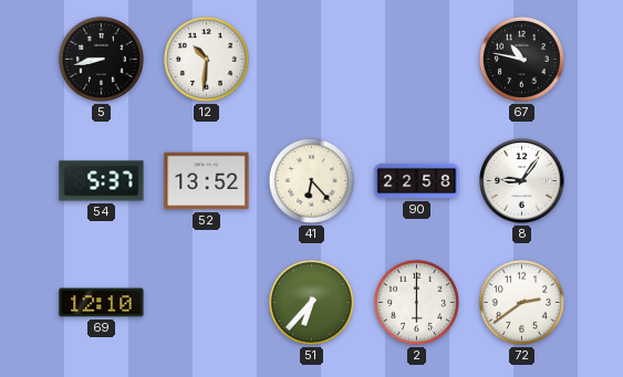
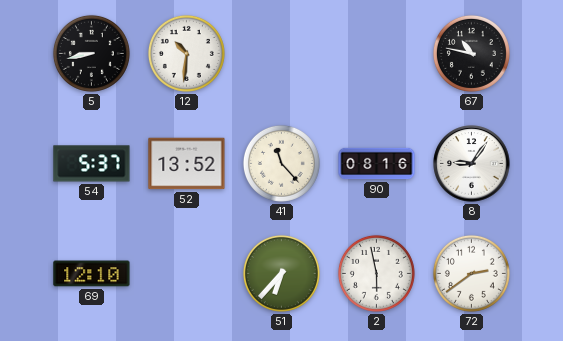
41: 6:23 -> 11:23 (281, 163)
90: 22:58 -> 08:16 (377, 164)
2: 6:00 -> 5:58 (376, 273)
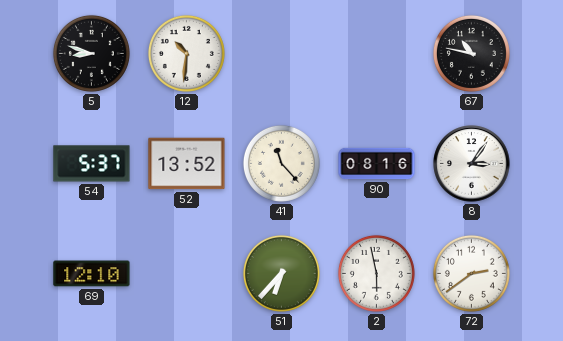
5: 8:43 -> 8:48 (91, 53)
8: 9:06 -> 3:06 (472, 164)
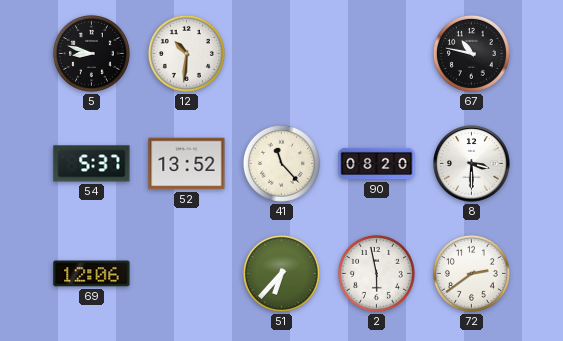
90: 08:16 -> 08:20 (377, 164)
8: 3:06 -> 3:30 (472, 164)
69: 12:10 -> 12:06 (92, 274)
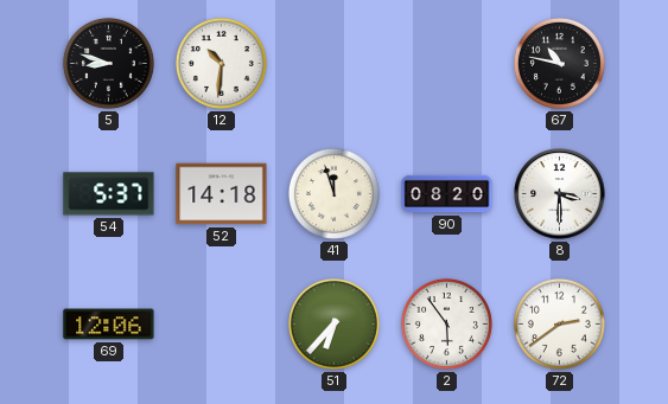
52: 13:52 -> 14:18 (222, 194)
41: 11:23 -> 11:57 (333, 193)
2: 5:58 -> 5:54 (446, 323)
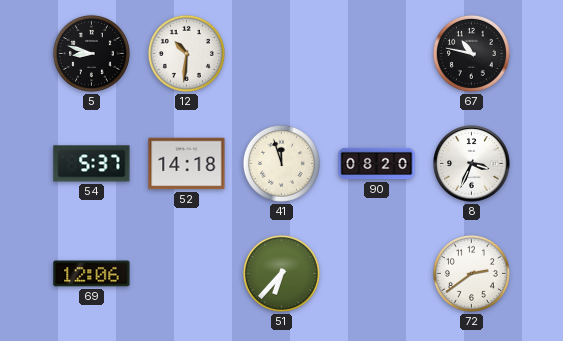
8: 3:30 -> 3:34 (472, 164)
2: 5:54 -> none (446, 323)
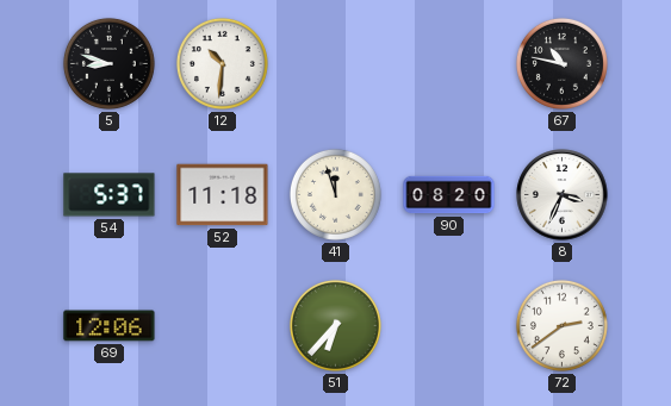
52: 14:18 -> 11:18 (223, 195)
